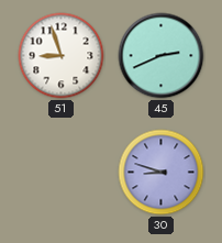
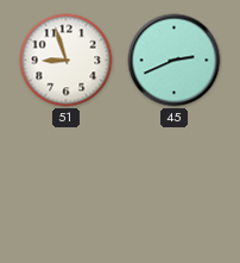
30: 8:48 -> none (162, 173)
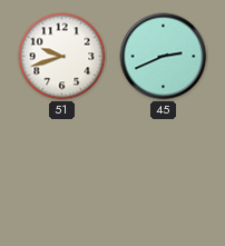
51: 8:57 -> 9:42 (62, 57)
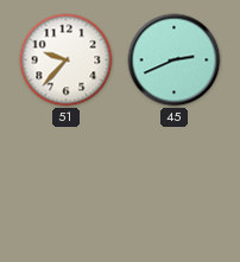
51: 9:42 -> 9:37 (67, 60)
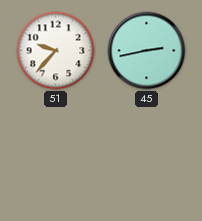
45: 2:41 -> 2:43 (147, 51)
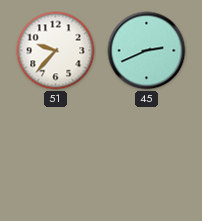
45: 2:43 -> 2:41 (147, 51)
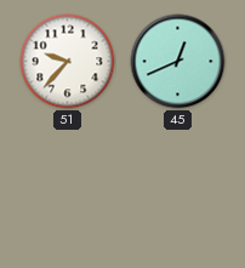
45: 2:41 -> 12:41 (178, 62)
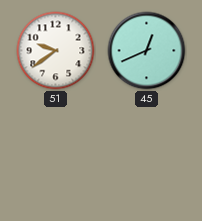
51: 9:37 -> 9:39 (56, 51)
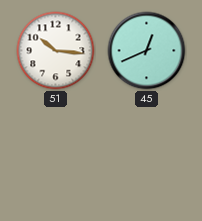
51: 9:39 -> 10:16 (56, 51)
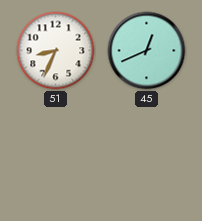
51: 10:16 -> 8:34 (56, 51)
